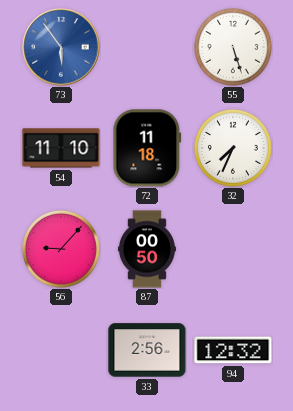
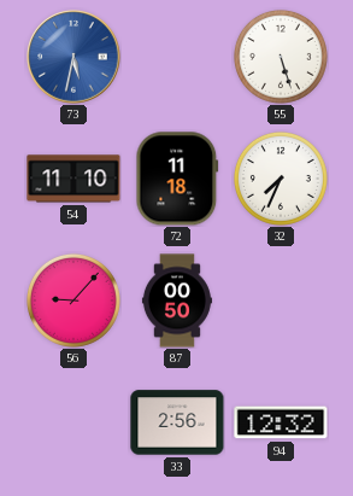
73: 5:54 -> 5:32 (73, 57)
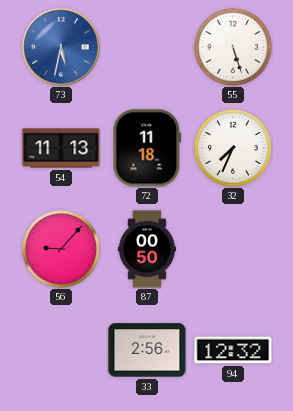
54: 11:10 -> 11:13 (61, 148)
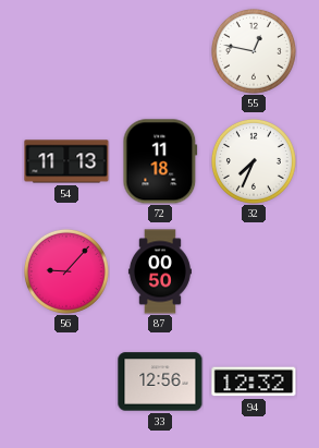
73: 5:32 -> none (61, 47)
55: 5:27 -> 12:47 (254, 51)
33: 2:56 -> 12:56 (160, 382)
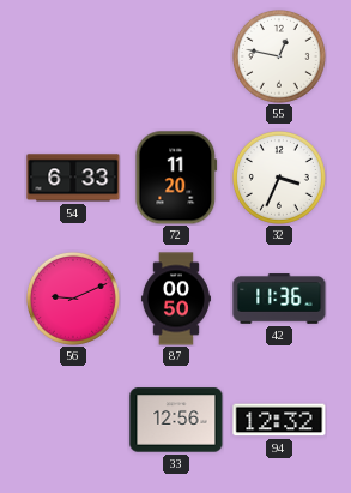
54: 11:13 -> 6:33 (73, 178)
72: 11:18 -> 11:20 (176, 178)
32: 7:34 -> 3:34 (279, 178)
56: 9:07 -> 9:11 (73, 299)
42: none -> 11:36 (279, 299)
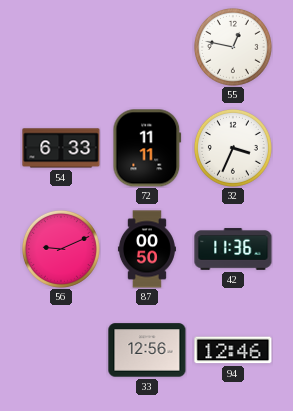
72: 11:20 -> 11:11 (147, 148)
94: 12:32 -> 12:46 (233, 350)
